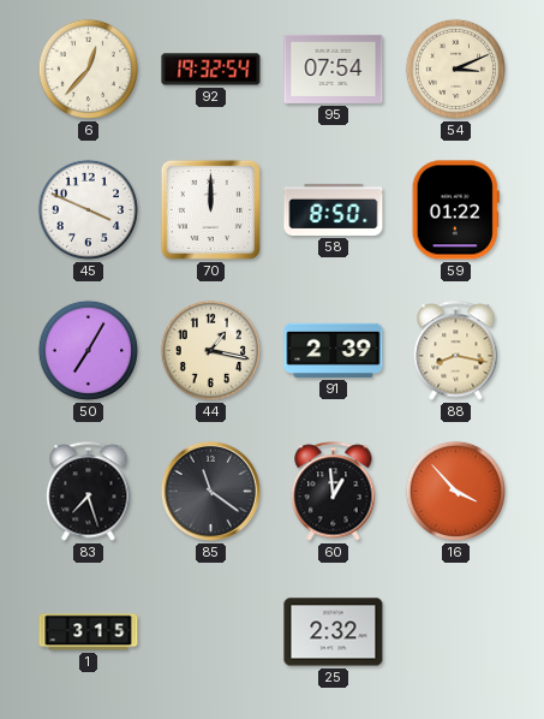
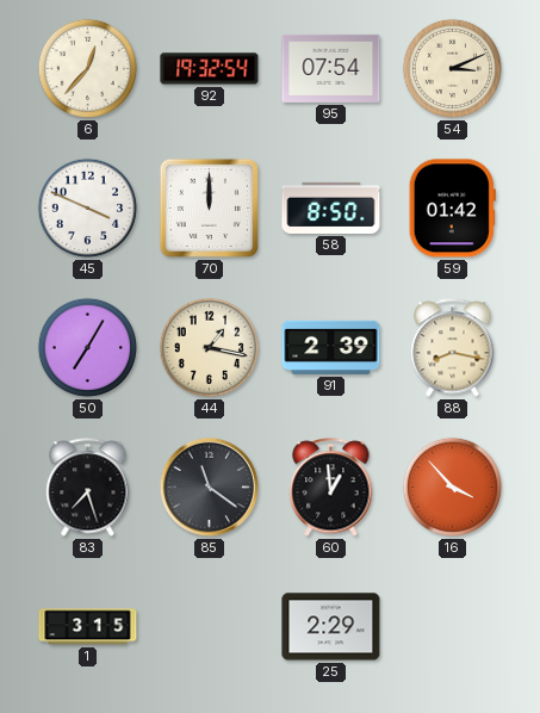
59: 01:22 -> 01:42 (452, 209)
25: 2:32 -> 2:29 (331, 627)
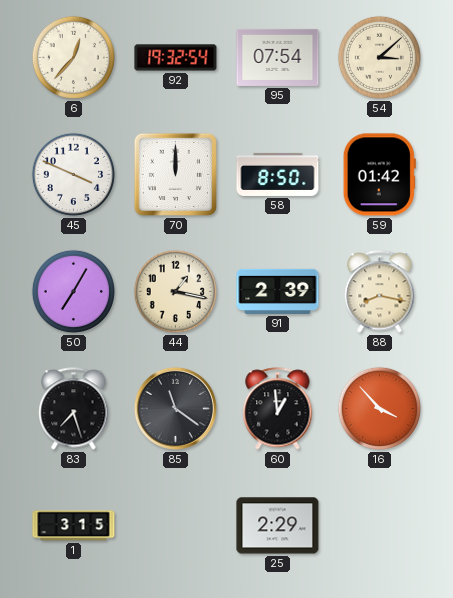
54: 3:11 -> 3:08 (379, 57)
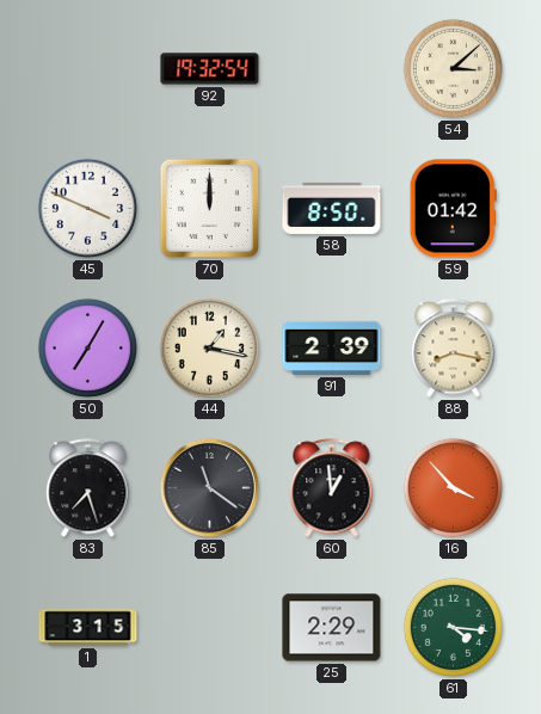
6: 12:37 -> none (73, 57)
95: 07:54 -> none (278, 57)
61: none -> 4:16 (453, 627)
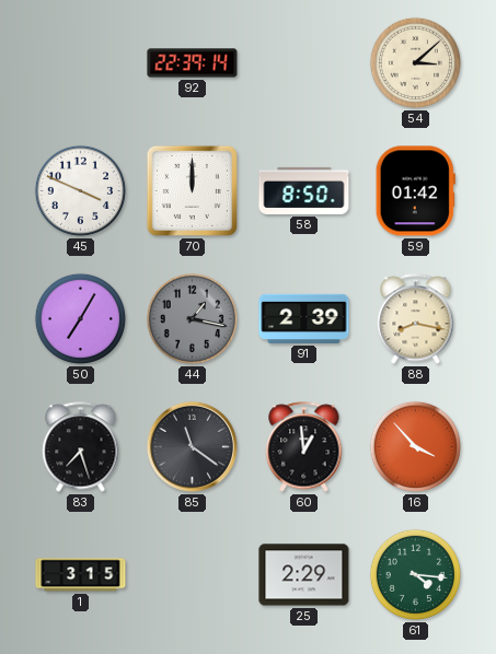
92: 19:32 -> 22:39 (193, 63)
44 dial: cream -> grey (192, 318)
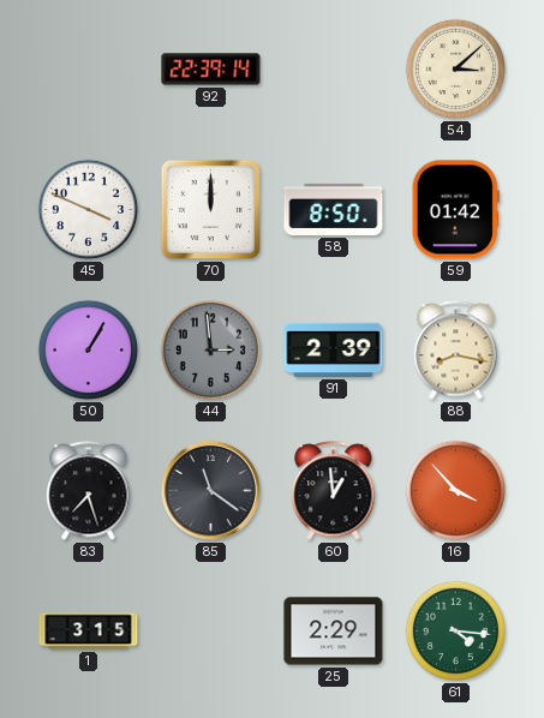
50: 7:05 -> 1:05 (88, 349)
44: 1:17 -> 2:59 (210, 349)
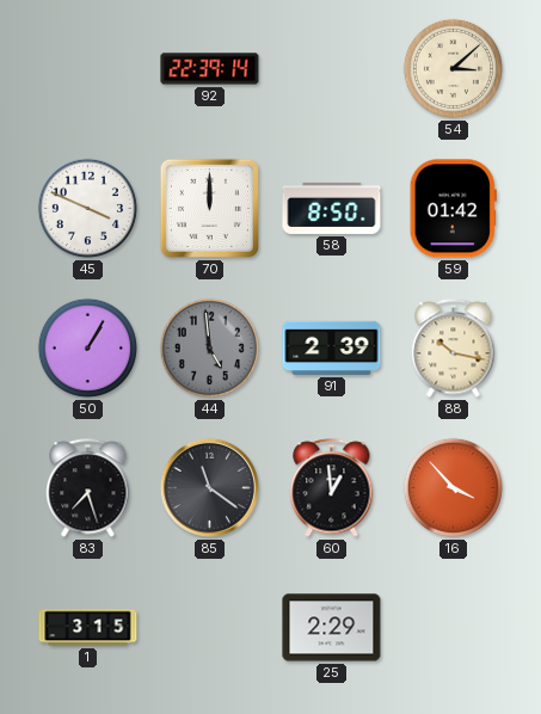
44: 2:59 -> 4:59 (209, 347)
88: 8:17 -> 10:17 (454, 349)
61: 4:16 -> none (455, 630)
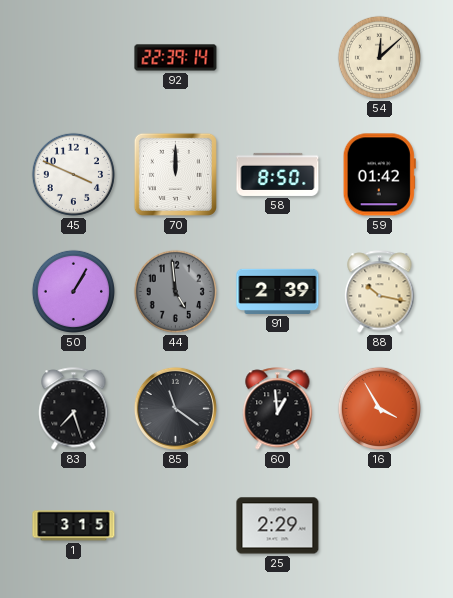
54: 3:08 -> 12:08 (379, 57)
16: 3:53 -> 3:55 (379, 408)
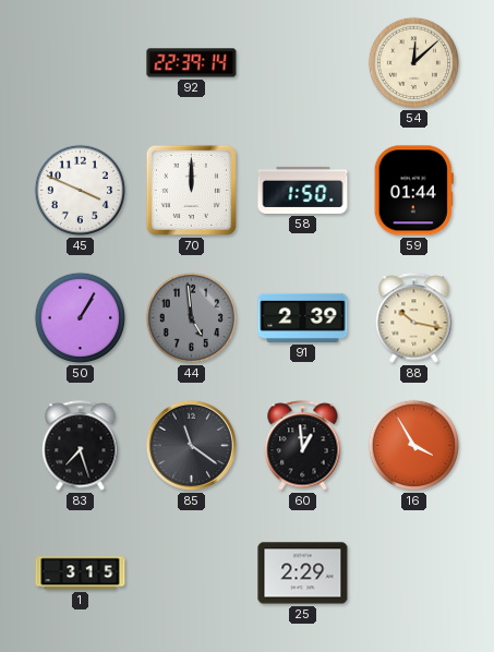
58: 8:50 -> 1:50 (303, 190)
59: 01:42 -> 01:44 (413, 191)
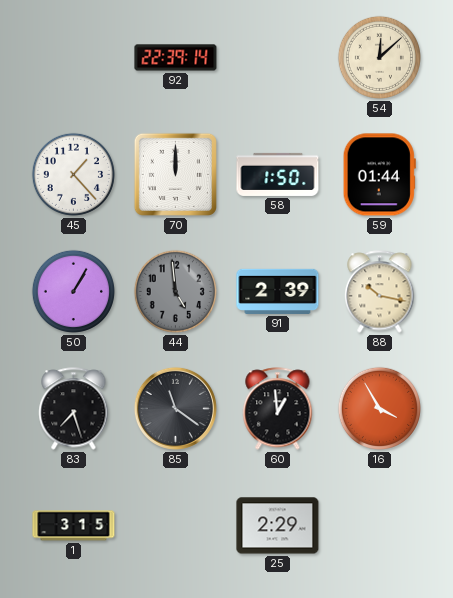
45: 3:49 -> 1:23 (73, 174)
